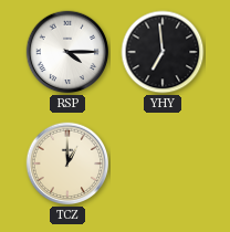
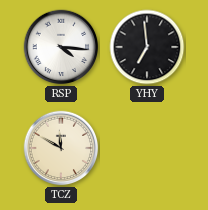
RSP: 4:15 -> 4:16 (61, 47)
TCZ: 1:00 -> 11:50 (61, 148)
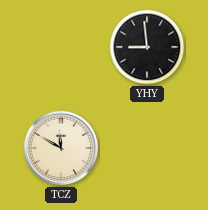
RSP: 4:16 -> none (61, 47)
YHY: 6:59 -> 8:59 (147, 47)
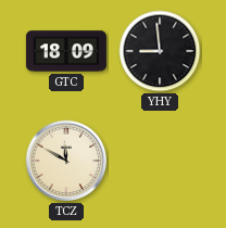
GTC: none -> 18:09 (66, 51)
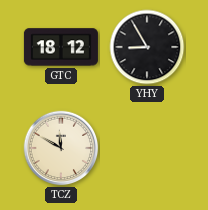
GTC: 18:09 -> 18:12 (61, 47)
YHY: 8:59 -> 8:55 (147, 47)
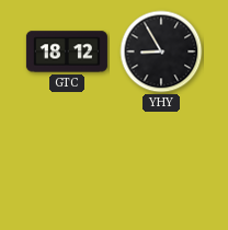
TCZ: 11:50 -> none (61, 148)
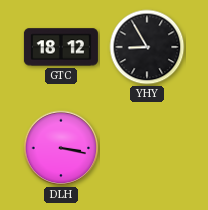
DLH: none -> 3:17 (61, 148)
